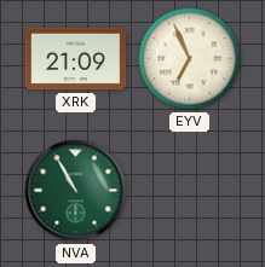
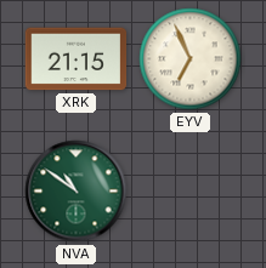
XRK: 21:09 -> 21:15 (77, 59)
NVA: 10:55 -> 10:51 (77, 192)
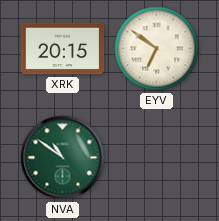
XRK: 21:15 -> 20:15 (63, 49)
EYV: 6:56 -> 6:51 (157, 49)
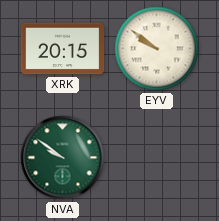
EYV: 6:51 -> 9:51 (157, 49)
NVA: 10:51 -> 9:51 (63, 158)
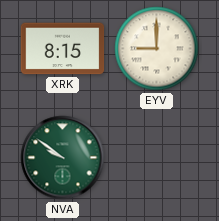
XRK: 20:15 -> 8:15 (63, 49)
EYV: 9:51 -> 9:00 (157, 49)
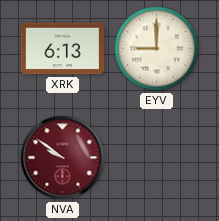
XRK: 8:15 -> 6:13 (63, 49)
NVA dial: green -> burgundy (63, 158)
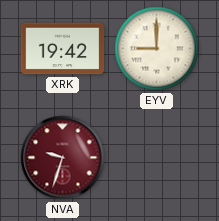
XRK: 6:13 -> 19:42 (63, 49)
NVA: 9:51 -> 9:33 (63, 158)
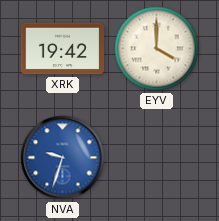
EYV: 9:00 -> 4:00 (157, 49)
NVA dial: burgundy -> blue (63, 158)
